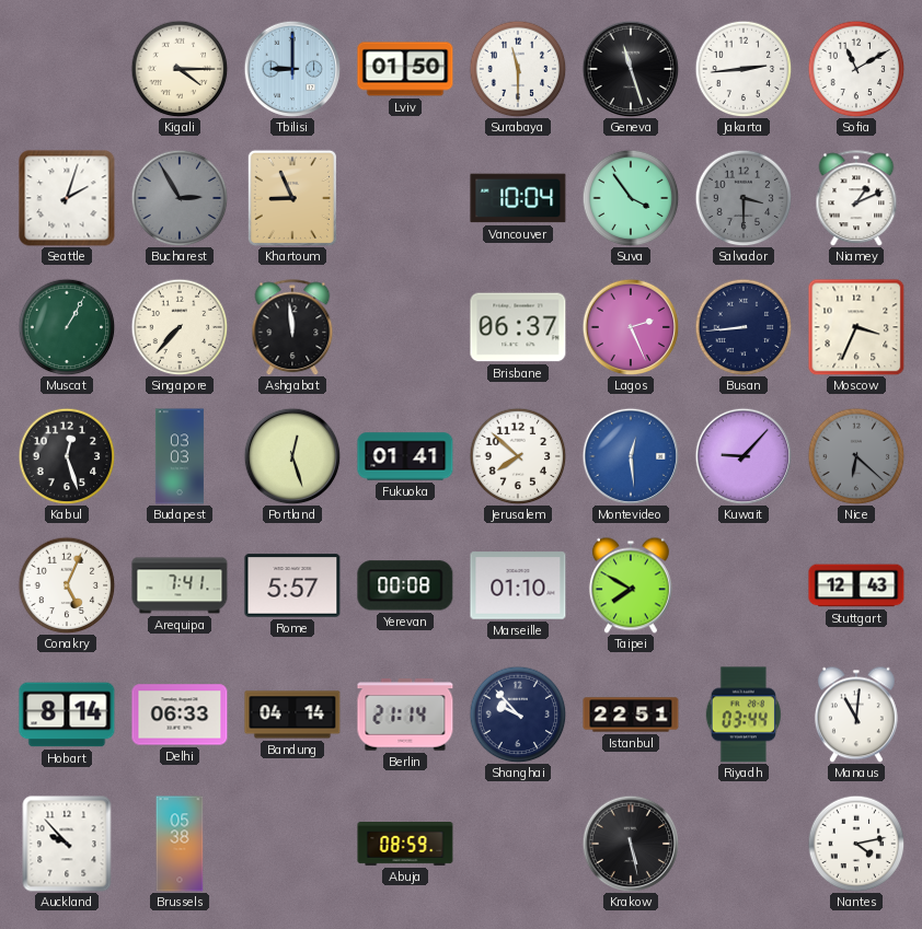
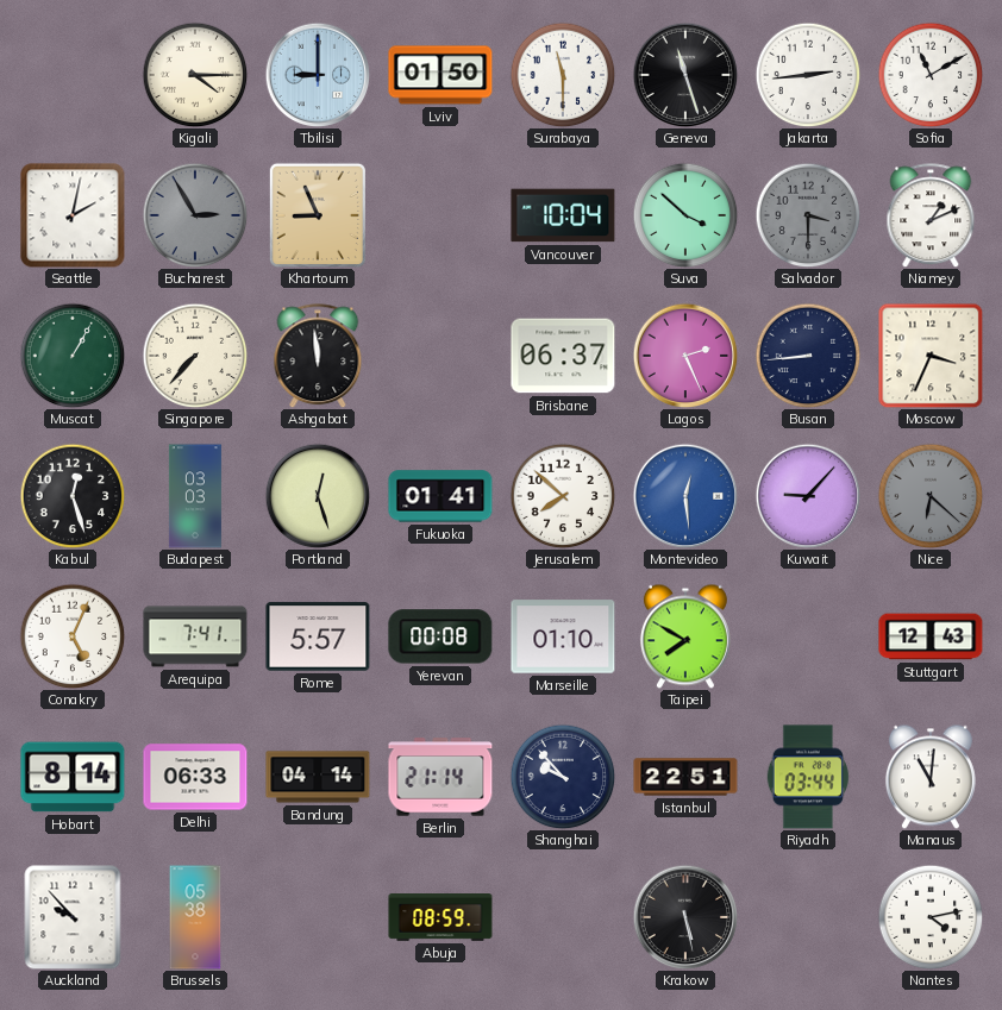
Seattle: 2:03 -> 2:02 (73, 215)
Suva: 3:54 -> 3:52 (685, 215)
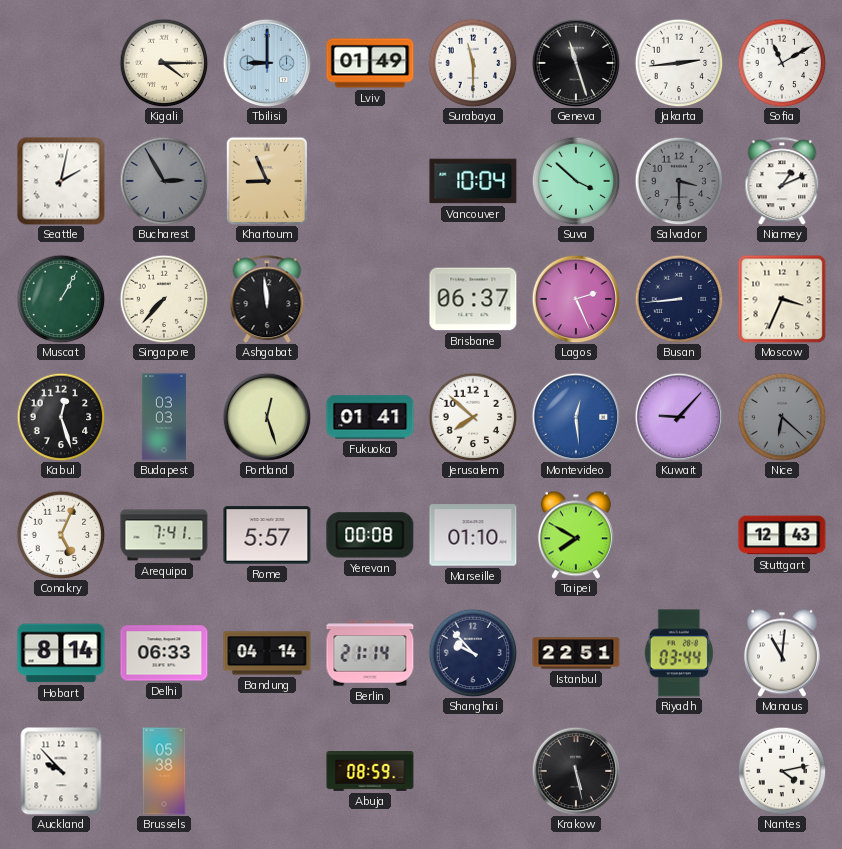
Lviv: 01:50 -> 01:49 (370, 63)
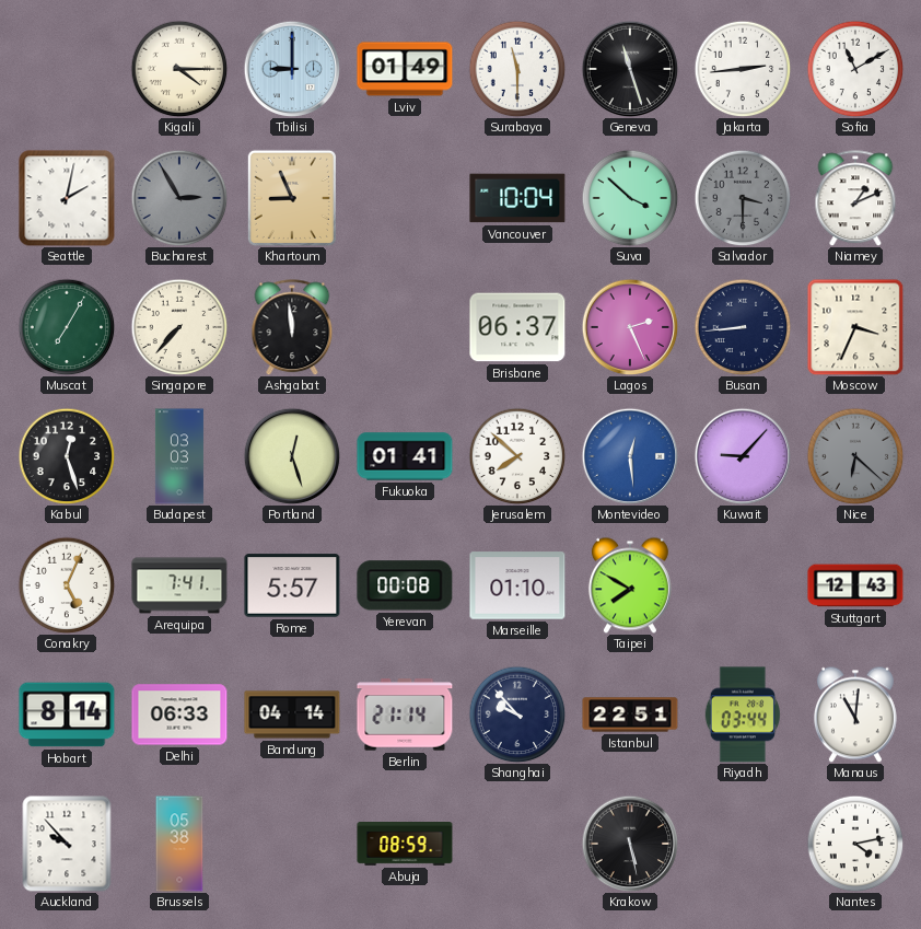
Muscat: 1:05 -> 7:05 (67, 327)
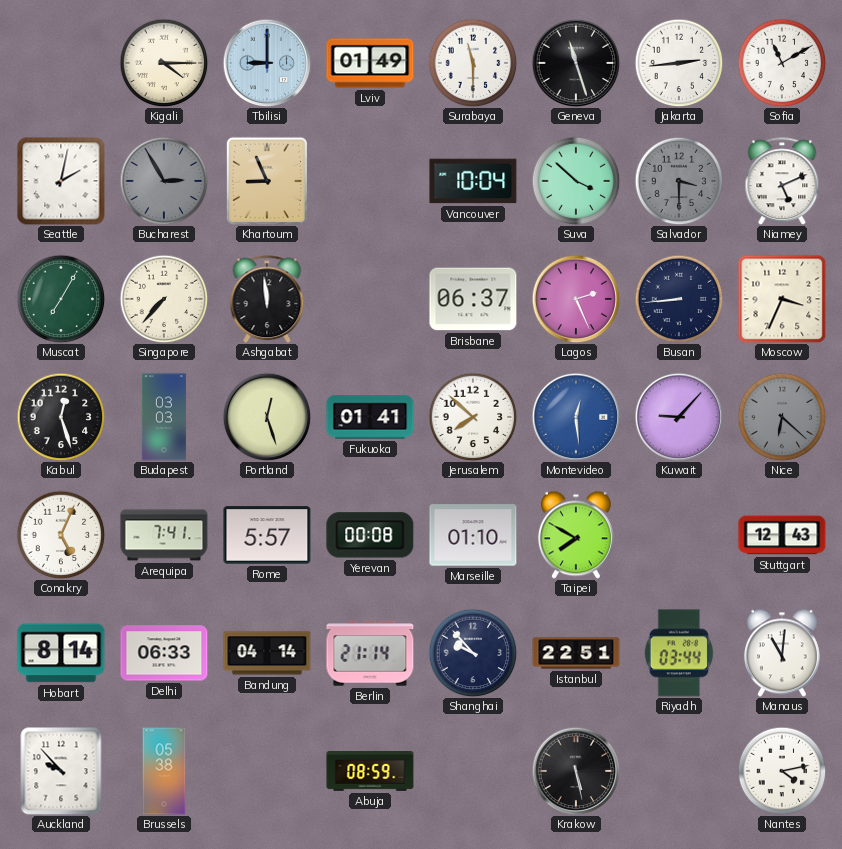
Niamey: 1:11 -> 5:11 (782, 181)
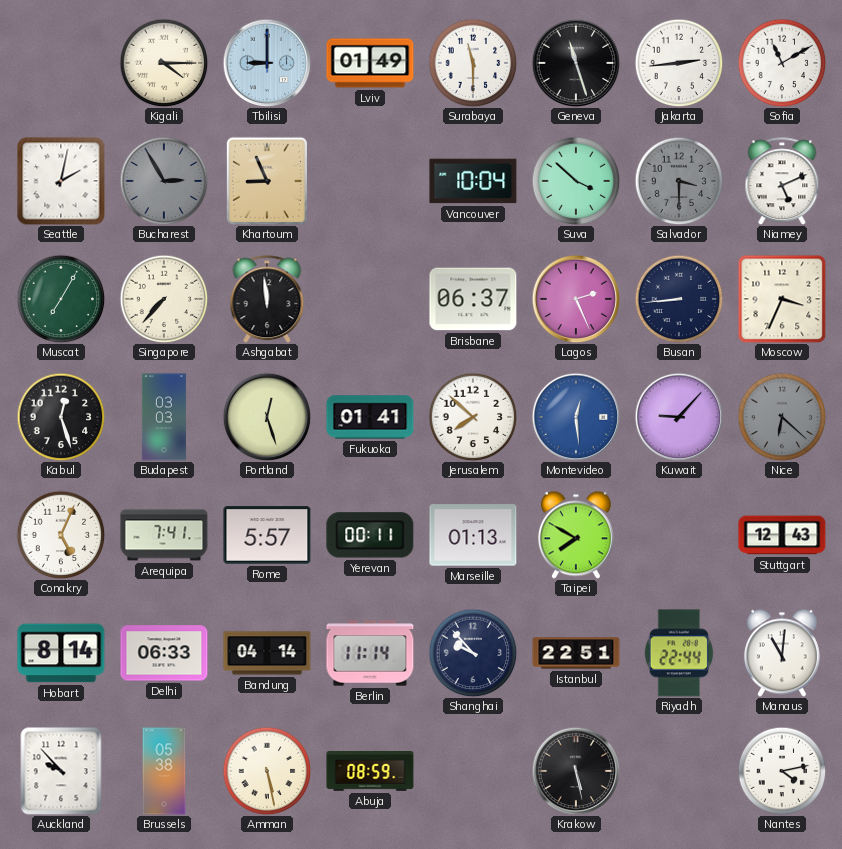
Yerevan: 00:08 -> 00:11 (370, 535)
Marseille: 01:10 -> 01:13 (473, 535)
Berlin: 21:14 -> 11:14 (370, 653)
Riyadh: 03:44 -> 22:44 (679, 653)
Amman: none -> 5:28 (267, 771)
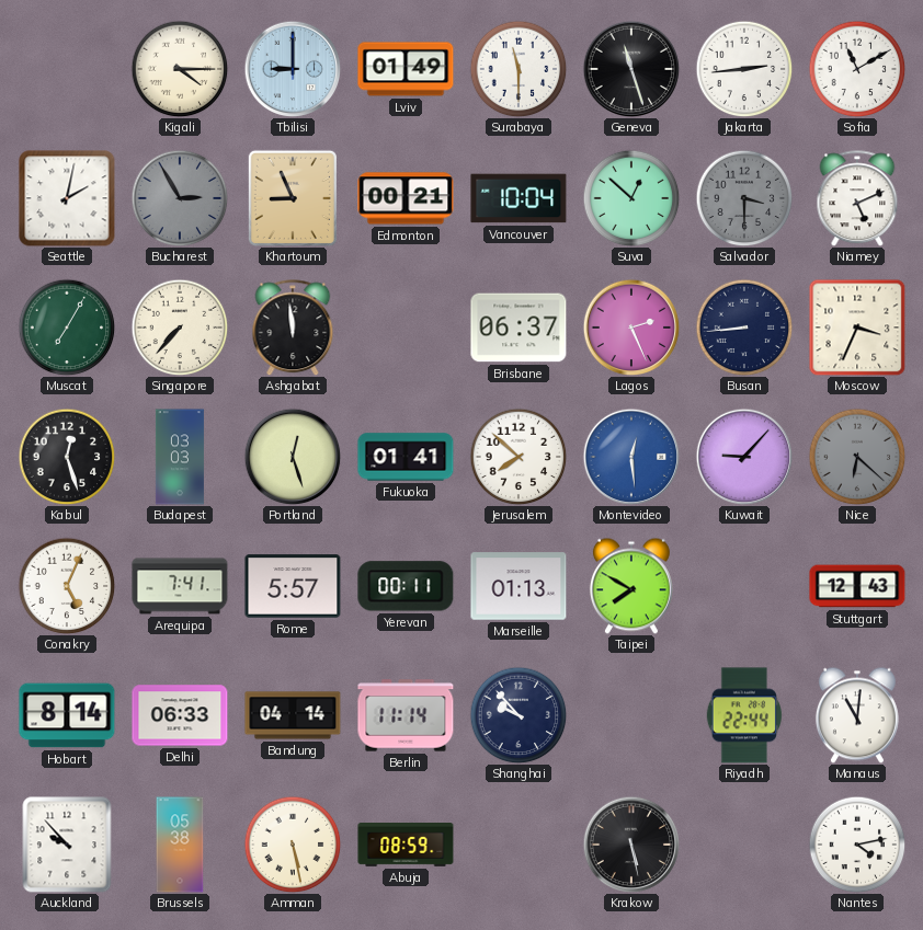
Edmonton: none -> 00:21 (406, 198)
Suva: 3:52 -> 12:52 (631, 198)
Istanbul: 22:51 -> none (576, 653)
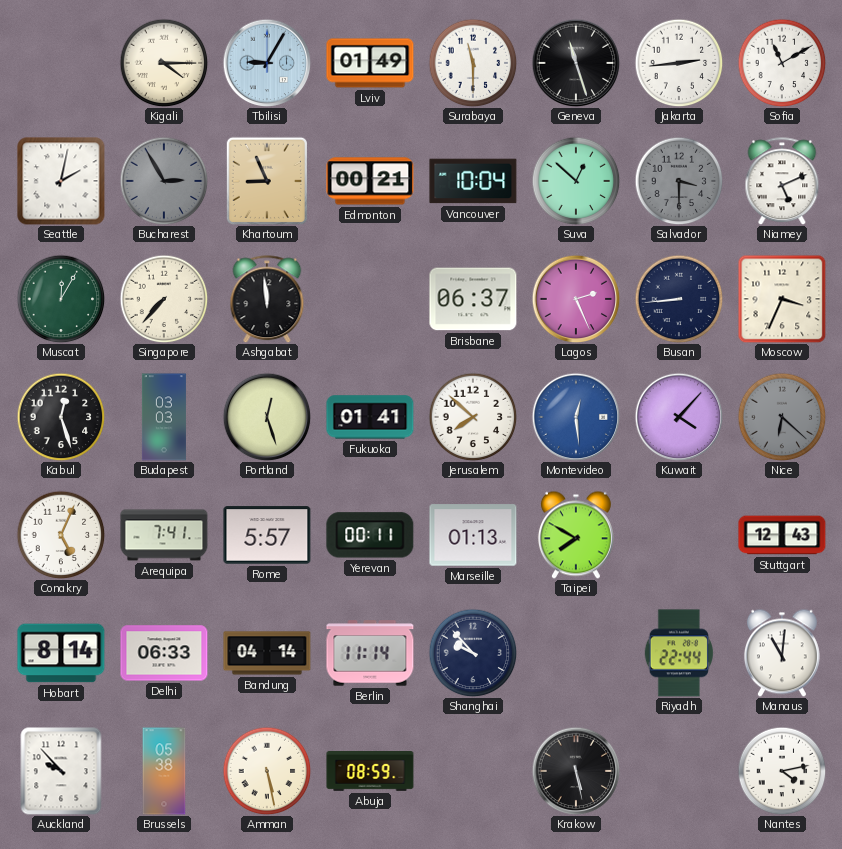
Tbilisi: 9:00 -> 9:05 (267, 63)
Muscat: 7:05 -> 12:05 (61, 299)
Kuwait: 9:07 -> 4:07 (679, 417)
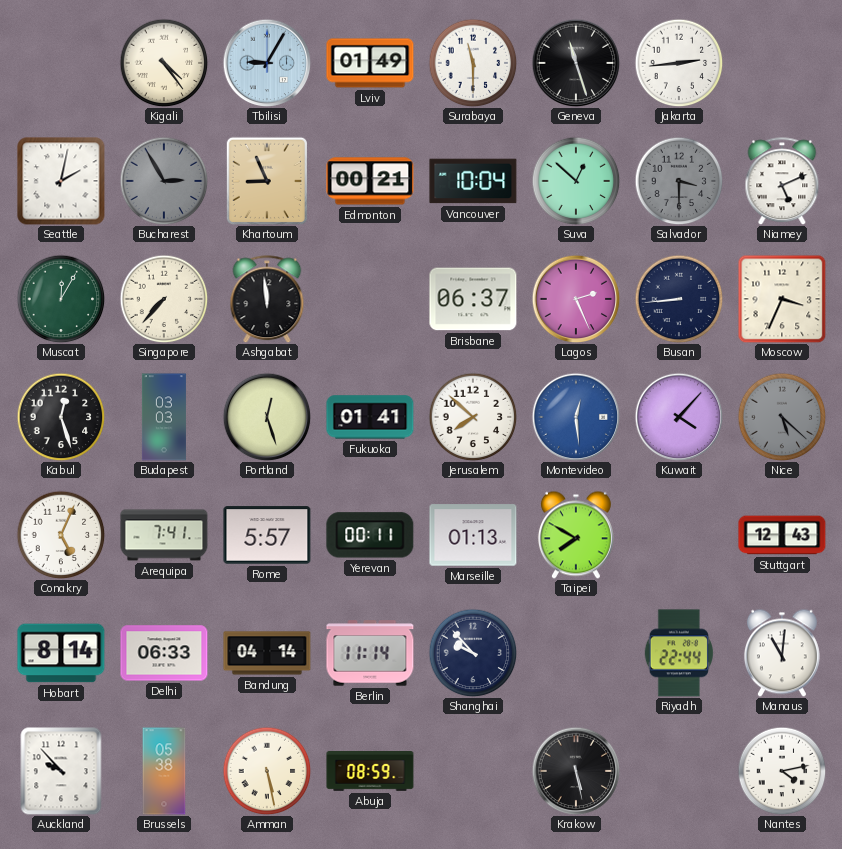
Kigali: 4:15 -> 4:24 (164, 63)
Sofia: 11:10 -> none (782, 63)
Nice: 6:22 -> 5:22 (782, 417)
